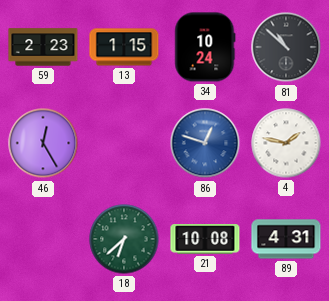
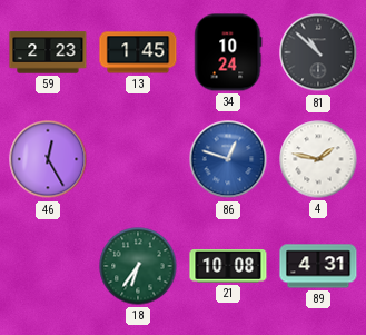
13: 1:15 -> 1:45 (138, 52)
18: 6:38 -> 6:36 (138, 266)
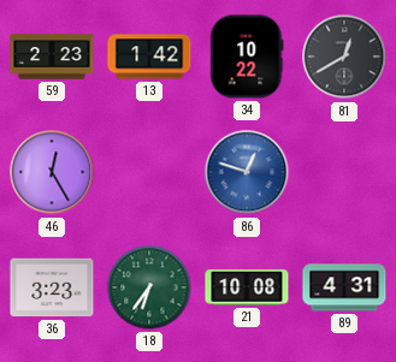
13: 1:45 -> 1:42 (149, 57)
34: 10:24 -> 10:22 (247, 57)
81: 10:52 -> 12:40 (344, 57)
4: 1:47 -> none (318, 159)
36: none -> 3:23 (52, 287)
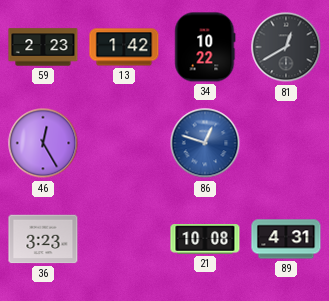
18: 6:36 -> none (149, 287)
